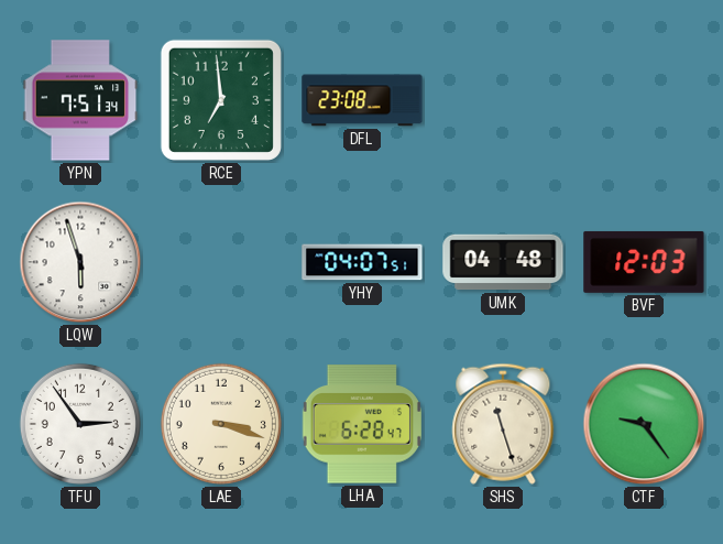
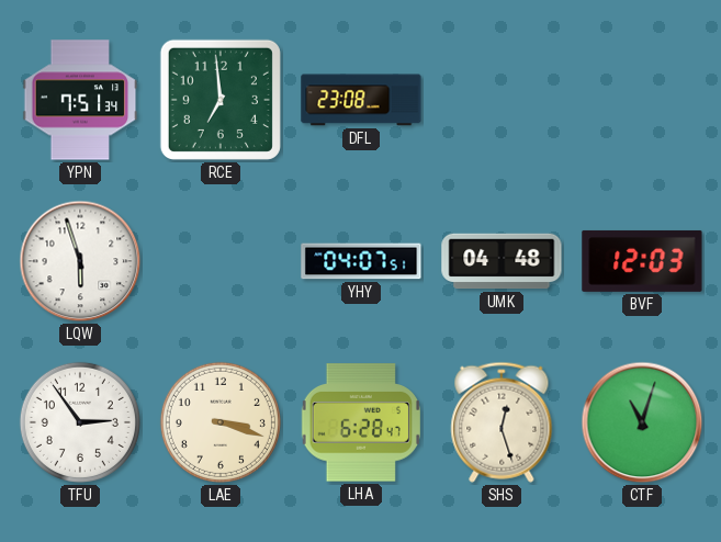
SHS: 11:27 -> 12:27 (502, 422)
CTF: 9:24 -> 11:03 (642, 422)
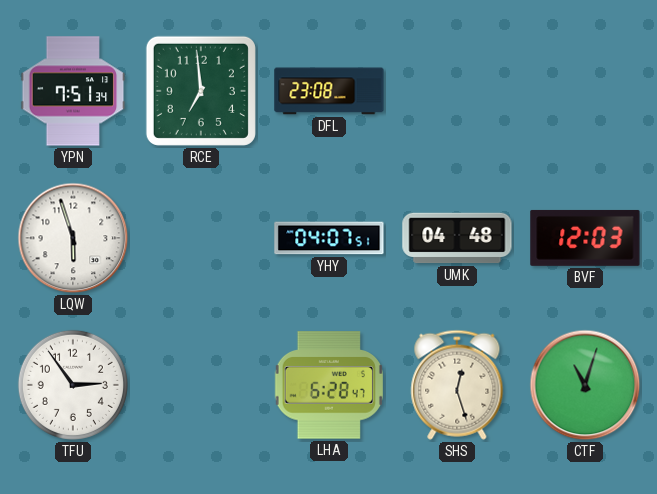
LAE: 3:18 -> none (221, 422)
